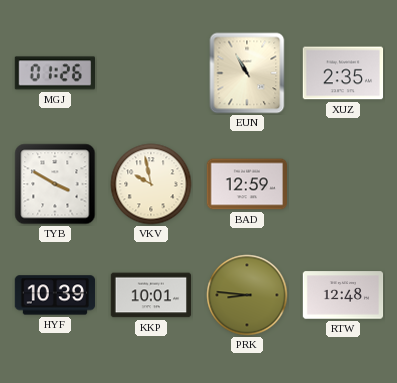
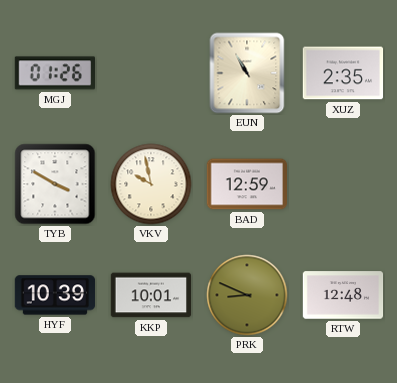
PRK: 8:46 -> 8:49 (247, 295)
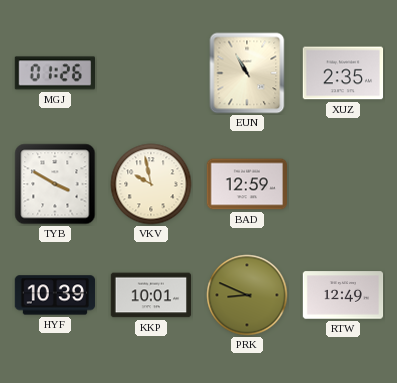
RTW: 12:48 -> 12:49 (343, 295)
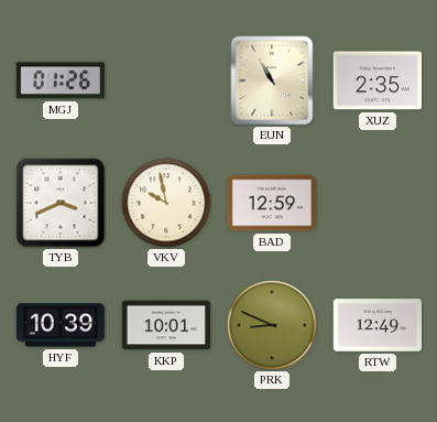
TYB: 3:50 -> 3:41 (61, 203)
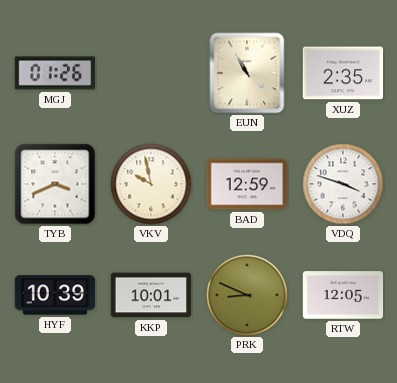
VDQ: none -> 3:48 (343, 184)
RTW: 12:49 -> 12:05 (343, 295)
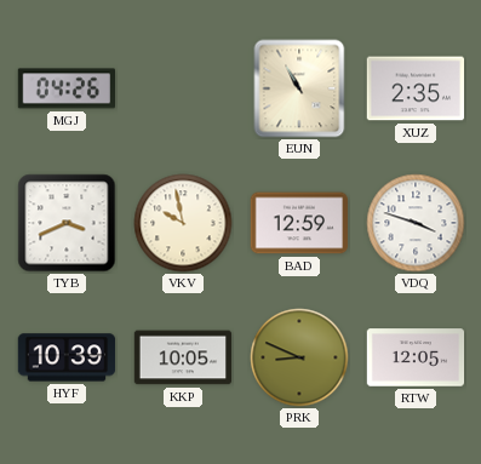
MGJ: 01:26 -> 04:26 (65, 88)
KKP: 10:01 -> 10:05 (183, 357)
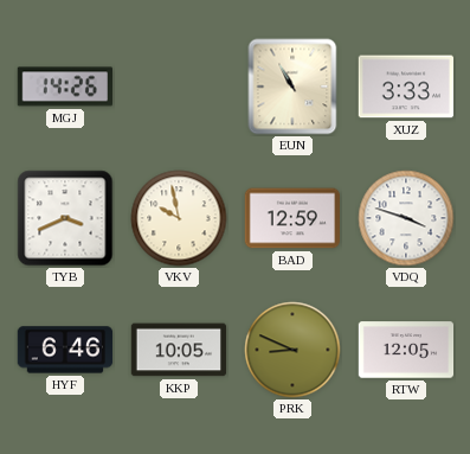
MGJ: 04:26 -> 14:26 (64, 87)
XUZ: 2:35 -> 3:33 (406, 87)
HYF: 10:39 -> 6:46 (65, 350)
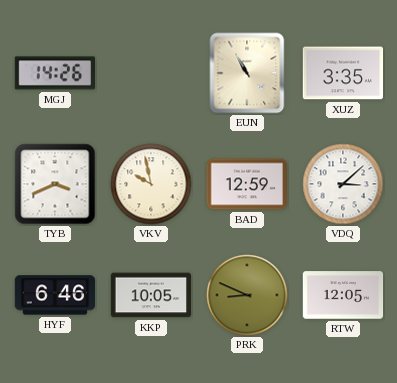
XUZ: 3:33 -> 3:35 (343, 73)
VDQ: 3:48 -> 3:08 (343, 184)
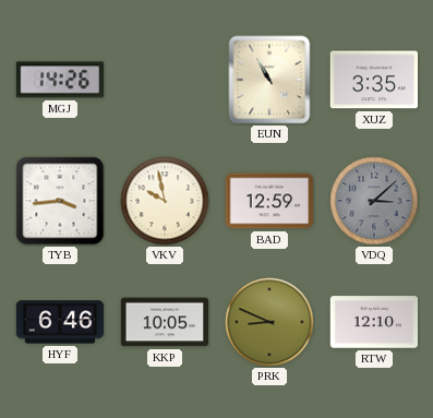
TYB: 3:41 -> 3:44 (60, 201)
VDQ dial: white -> grey (374, 201)
RTW: 12:05 -> 12:10 (374, 322)
